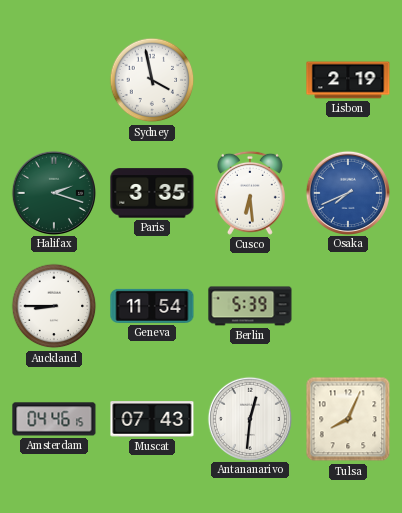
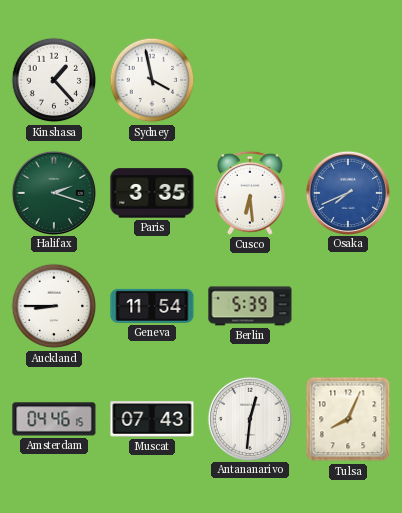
Kinshasa: none -> 1:23 (54, 80)
Lisbon: 2:19 -> none (348, 80)
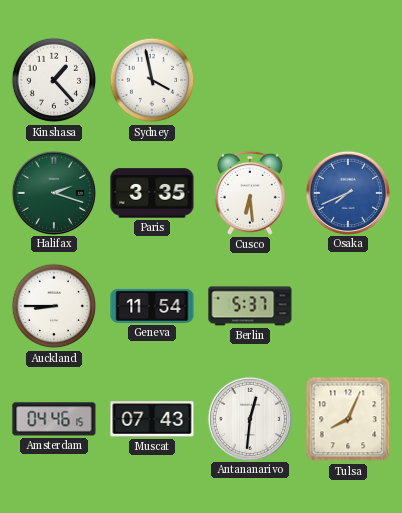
Berlin: 5:39 -> 5:37 (250, 306)
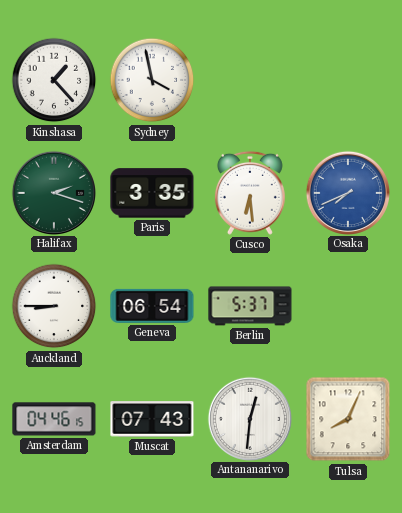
Geneva: 11:54 -> 06:54 (152, 306)
